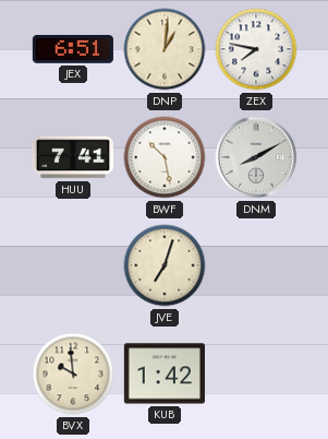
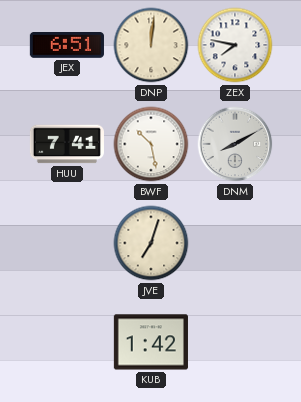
DNP: 1:01 -> 12:01 (151, 45)
BVX: 9:59 -> none (73, 373)
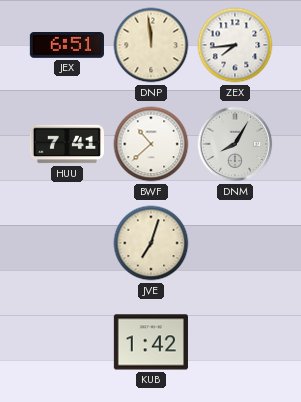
DNP: 12:01 -> 11:59 (151, 45)
ZEX: 7:47 -> 7:44 (235, 45)
BWF: 10:28 -> 10:38 (151, 144)
DNM: 8:10 -> 8:05 (235, 144)
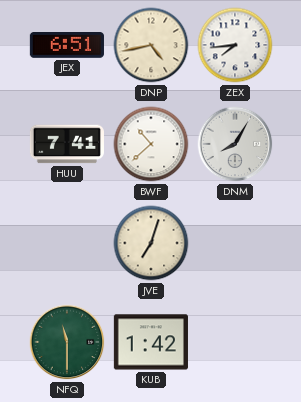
DNP: 11:59 -> 4:43 (151, 45)
NFQ: none -> 11:30 (67, 342)
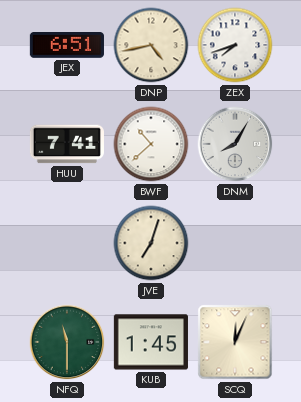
ZEX: 7:44 -> 7:42 (235, 45)
KUB: 1:42 -> 1:45 (151, 342)
SCQ: none -> 12:04 (235, 342)
